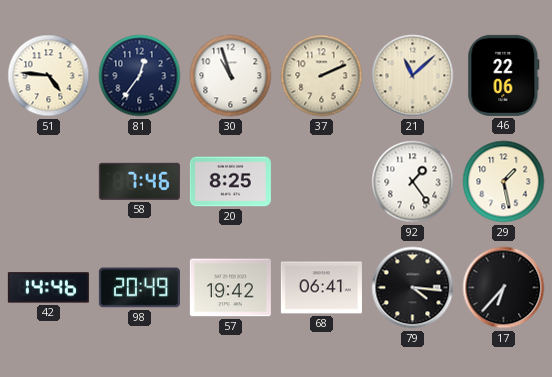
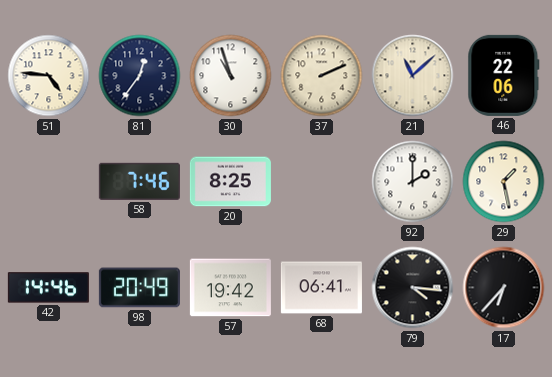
92: 1:24 -> 2:00 (413, 182)
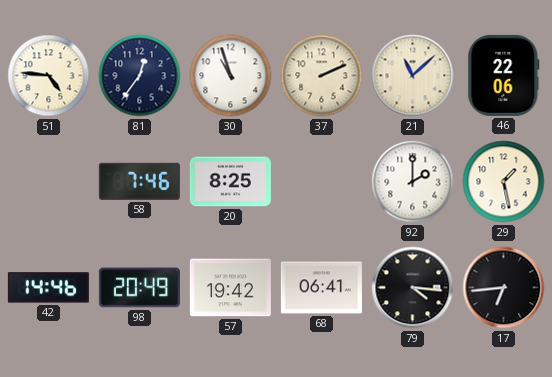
17: 6:37 -> 6:44 (504, 288)
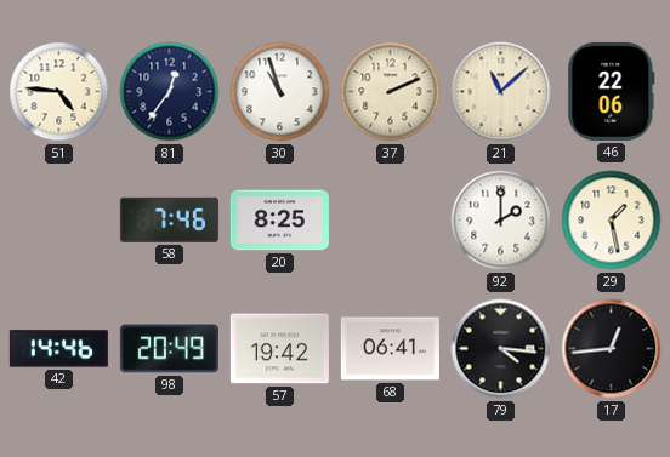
17: 6:44 -> 12:44 (612, 349)
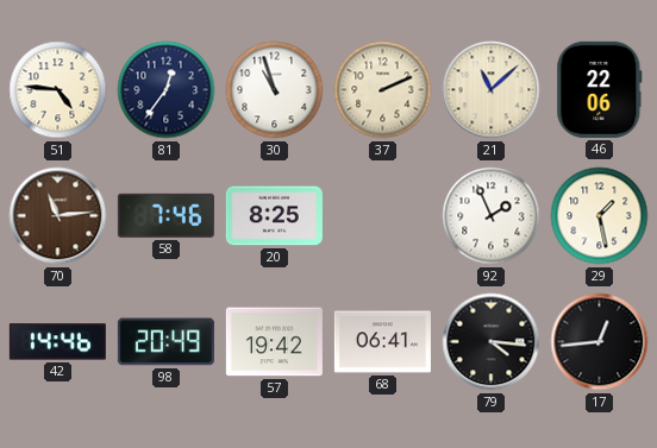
70: none -> 11:14 (58, 216)
92: 2:00 -> 1:56 (492, 216)
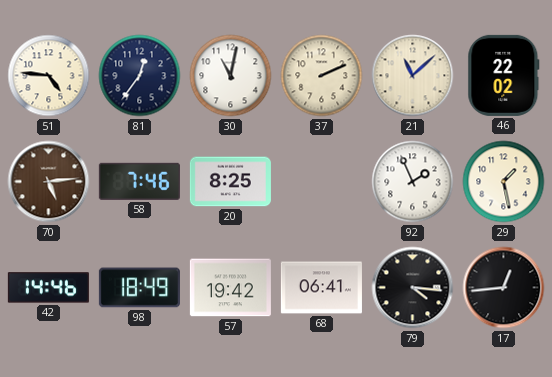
30: 10:57 -> 11:02 (231, 76)
46: 22:06 -> 22:02 (504, 75)
70: 11:14 -> 5:14 (49, 182)
98: 20:49 -> 18:49 (139, 288)
